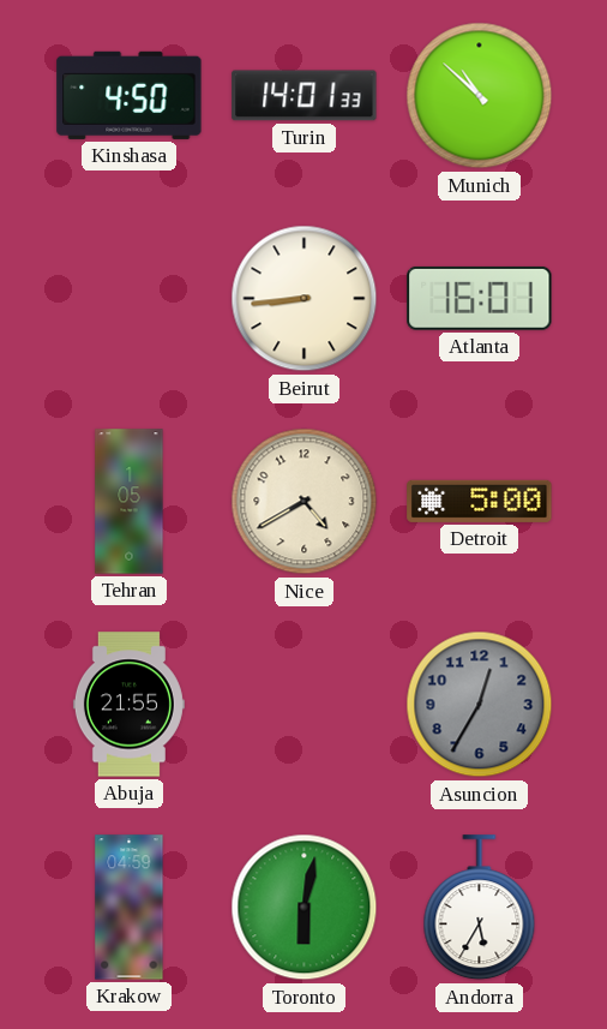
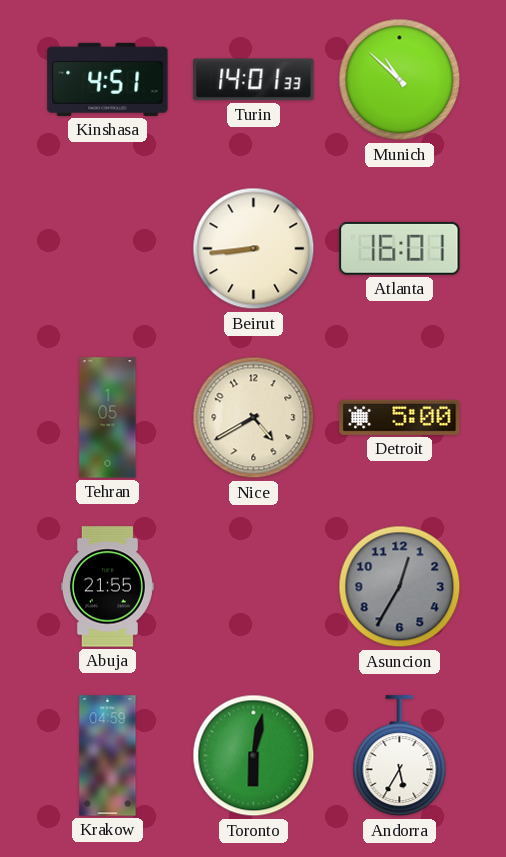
Kinshasa: 4:50 -> 4:51 (108, 79)
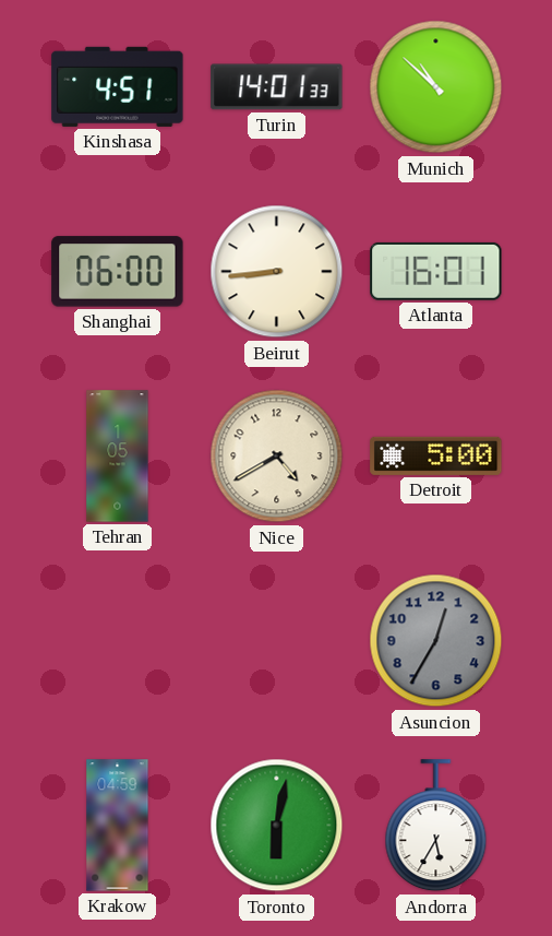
Shanghai: none -> 06:00 (118, 272)
Abuja: 21:55 -> none (107, 587)
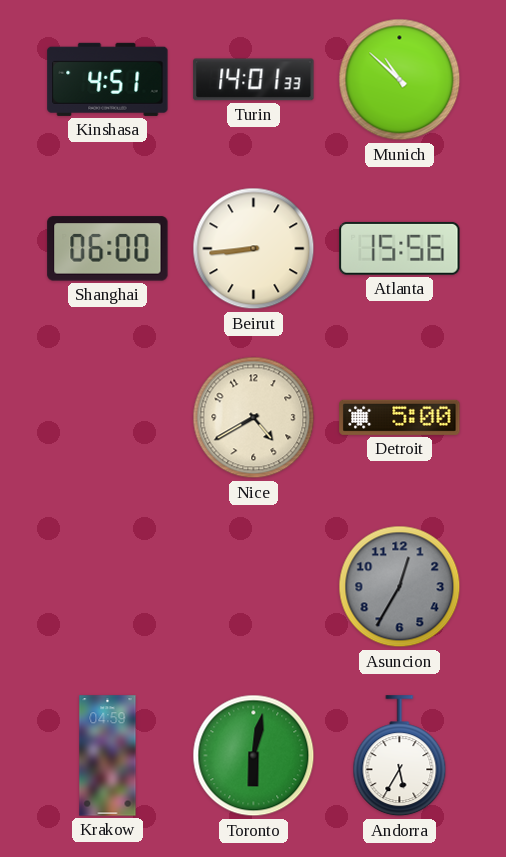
Atlanta: 16:01 -> 15:56 (400, 248)
Tehran: 1:05 -> none (118, 457)
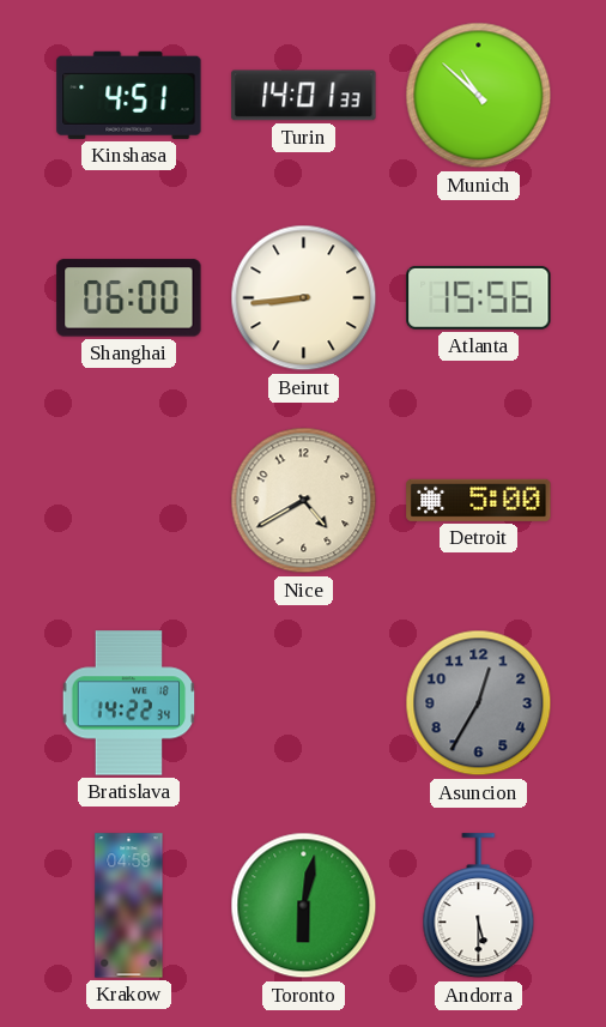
Bratislava: none -> 14:22 (129, 703)
Andorra: 5:35 -> 5:30 (479, 906)
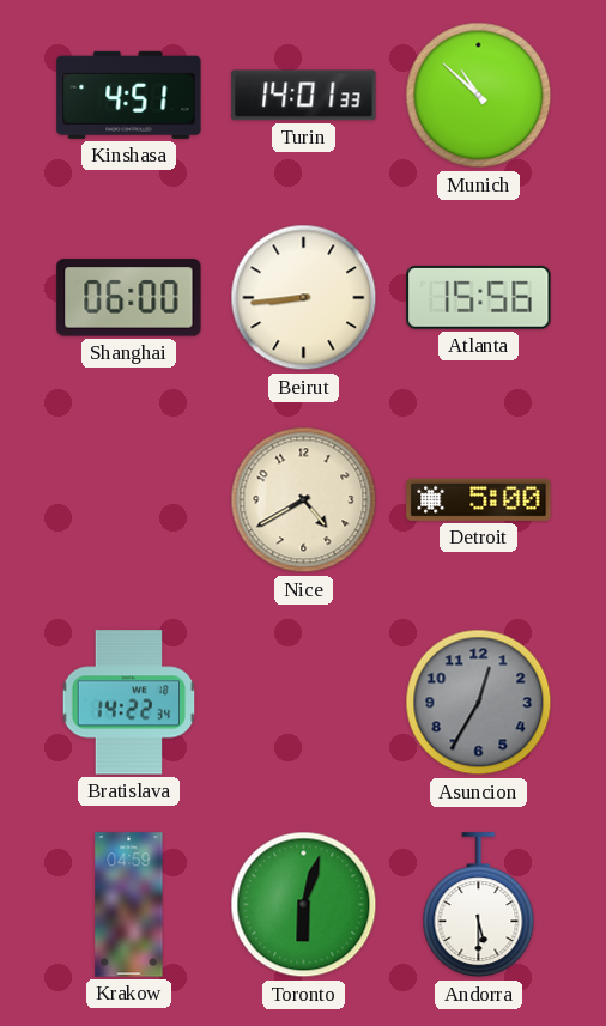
Toronto: 6:02 -> 6:03 (304, 905)
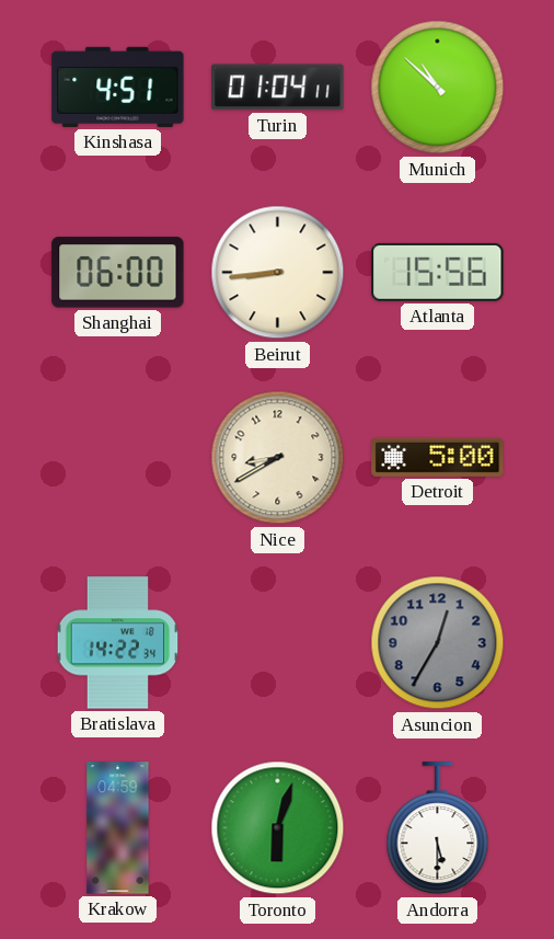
Turin: 14:01 -> 01:04 (278, 88)
Nice: 4:40 -> 8:40 (278, 458)
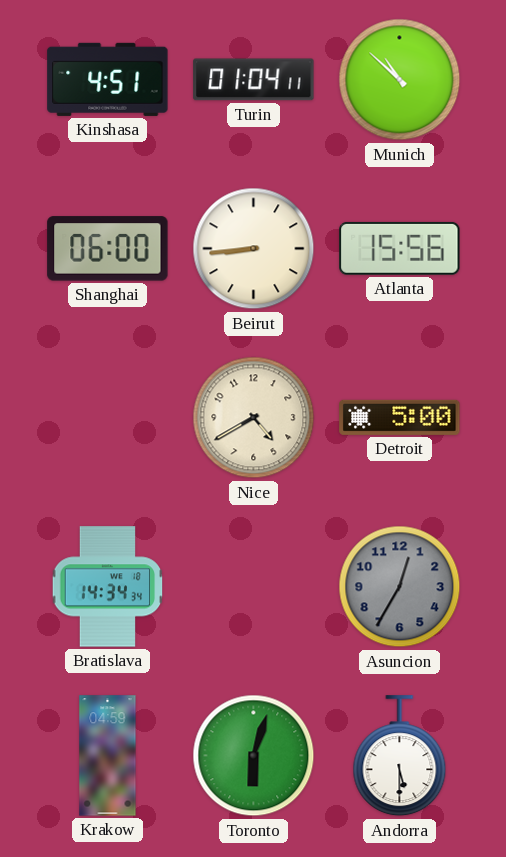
Nice: 8:40 -> 4:40 (254, 418)
Bratislava: 14:22 -> 14:34 (108, 587)
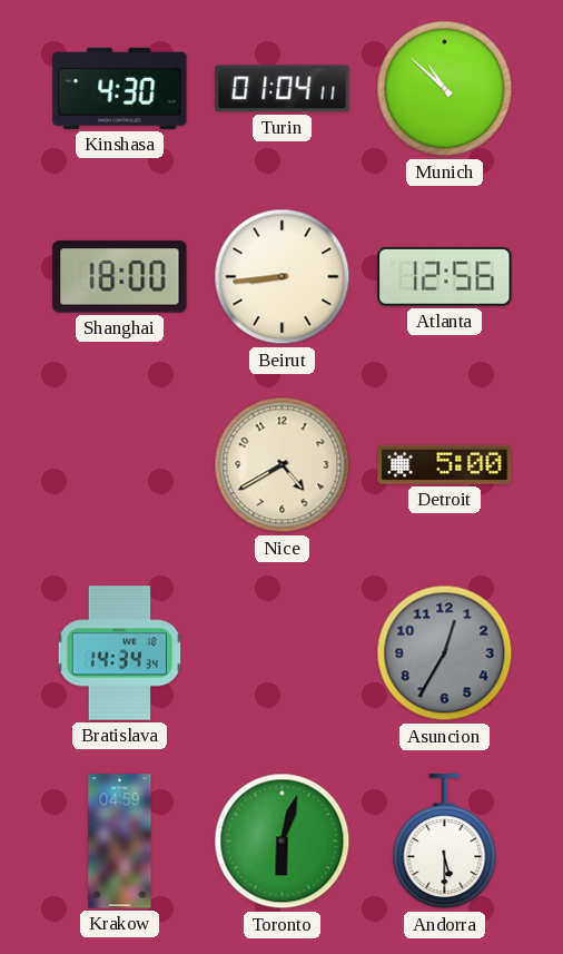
Kinshasa: 4:51 -> 4:30 (120, 88)
Shanghai: 06:00 -> 18:00 (120, 277)
Atlanta: 15:56 -> 12:56 (445, 276)
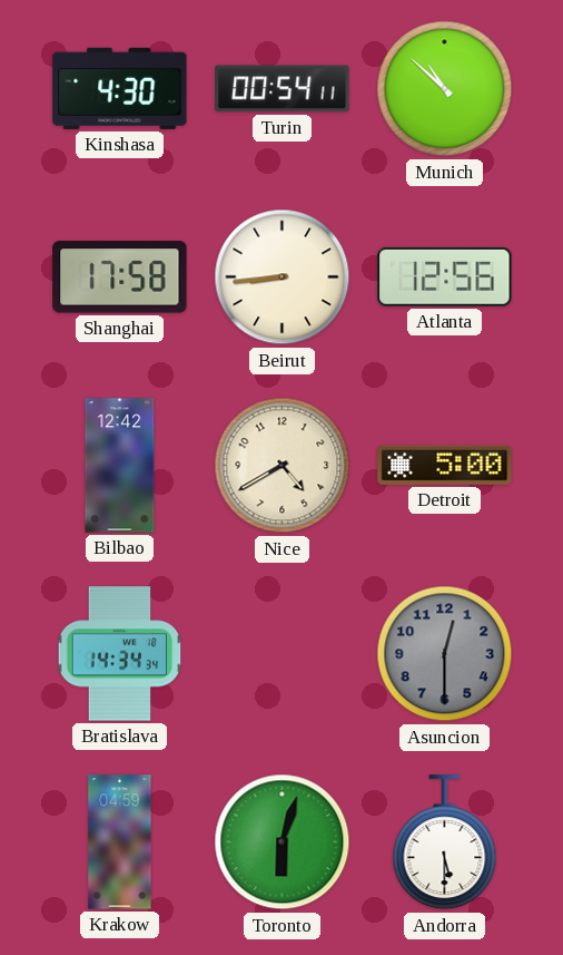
Turin: 01:04 -> 00:54 (283, 89)
Shanghai: 18:00 -> 17:58 (120, 277)
Bilbao: none -> 12:42 (120, 466)
Asuncion: 12:35 -> 12:30 (445, 654)
